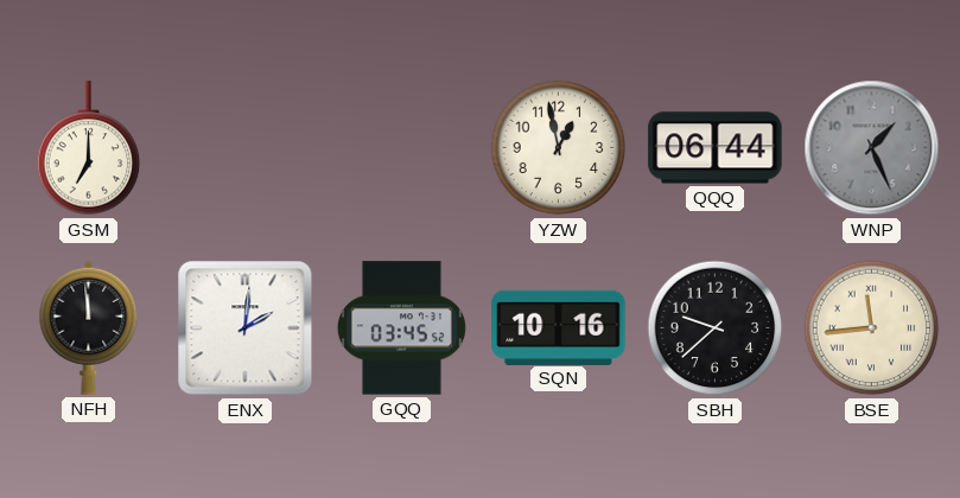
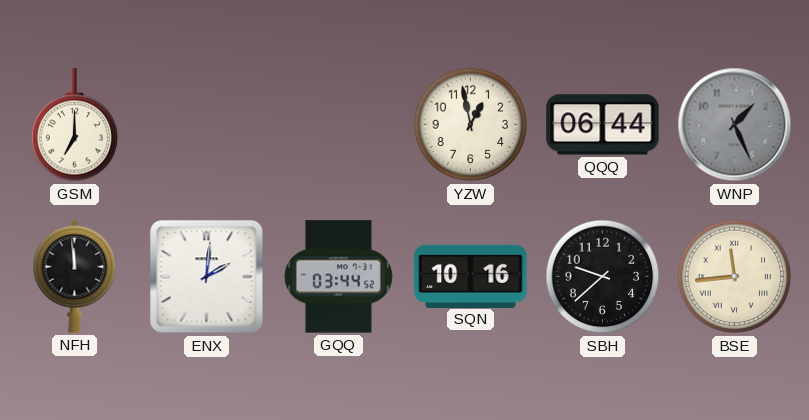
GQQ: 03:45 -> 03:44 (338, 277)
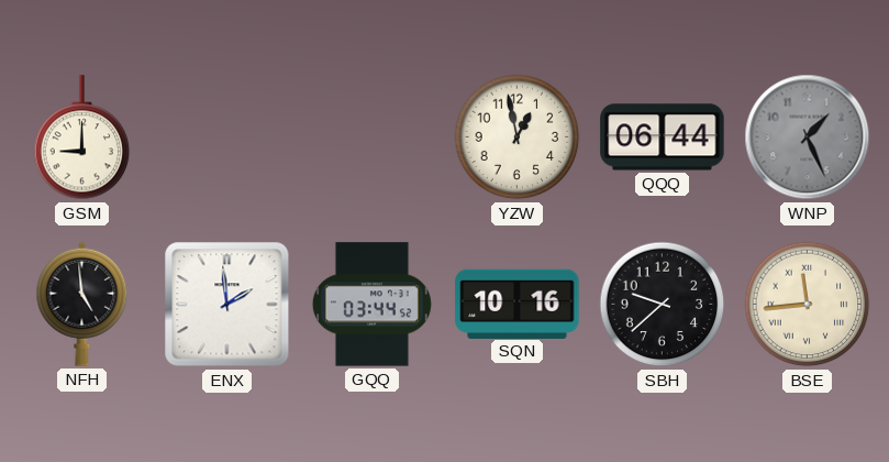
GSM: 7:00 -> 9:00 (82, 137)
NFH: 11:59 -> 4:59 (82, 304)
ENX: 2:01 -> 1:59 (227, 305)
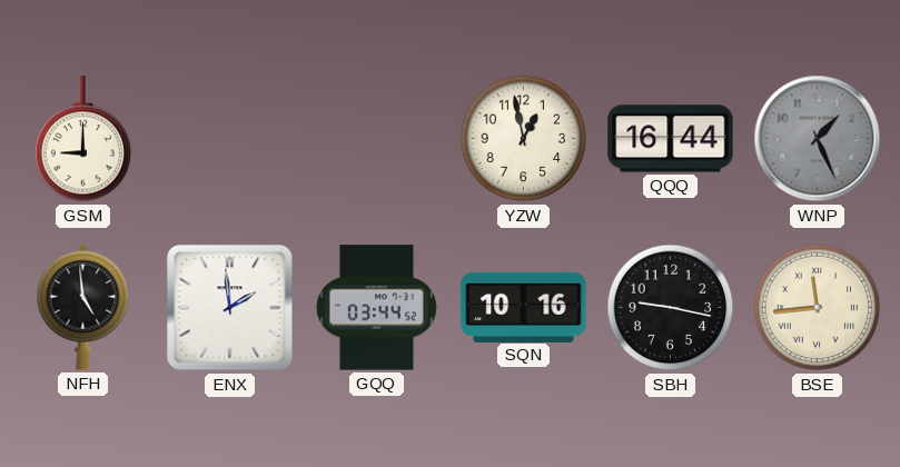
QQQ: 06:44 -> 16:44 (671, 139)
SBH: 9:38 -> 9:17 (671, 308)
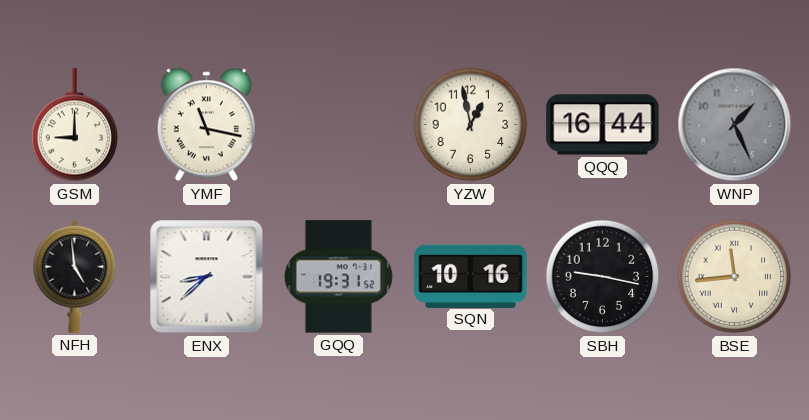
YMF: none -> 11:17 (206, 125)
ENX: 1:59 -> 8:38 (207, 277)
GQQ: 03:44 -> 19:31 (338, 277)
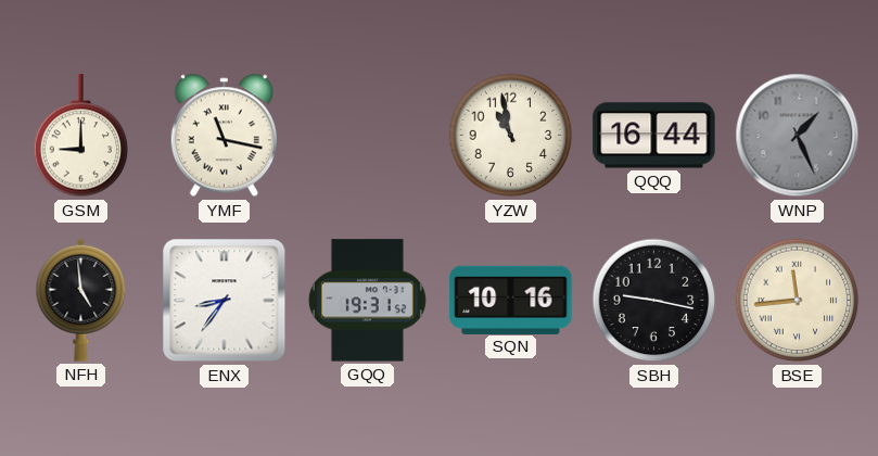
YZW: 12:58 -> 10:58 (511, 136)
ENX: 8:38 -> 8:36 (225, 301)
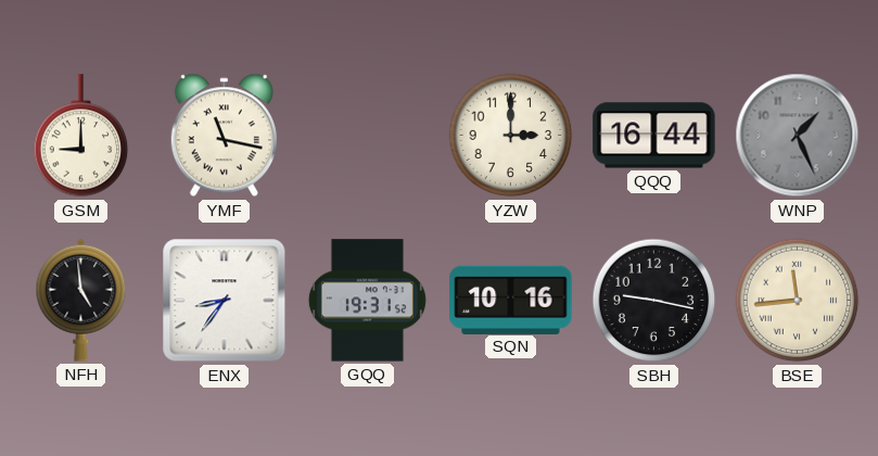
YZW: 10:58 -> 3:00 (511, 136)
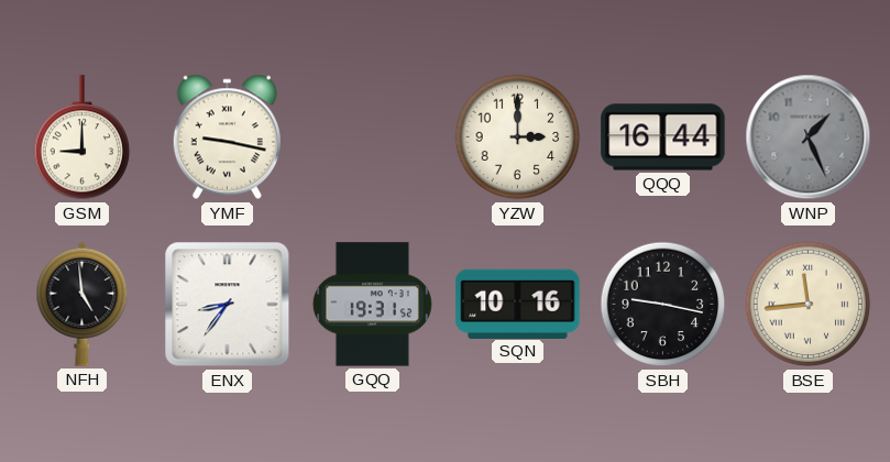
YMF: 11:17 -> 9:17 (227, 137)
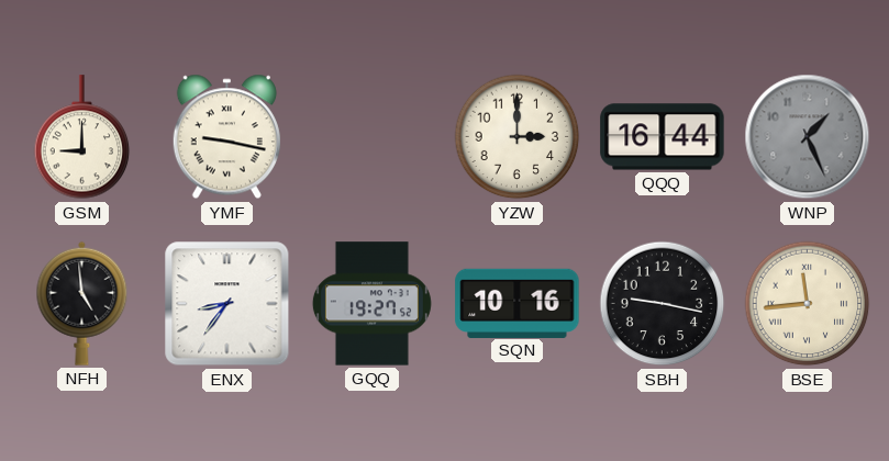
GQQ: 19:31 -> 19:27 (371, 304)
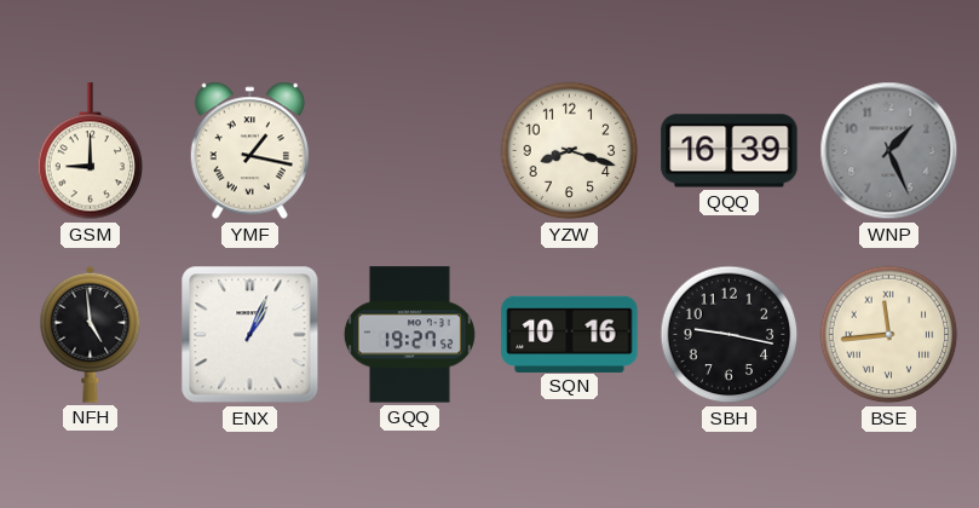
YMF: 9:17 -> 1:17 (249, 151)
YZW: 3:00 -> 8:18 (570, 151)
QQQ: 16:44 -> 16:39 (730, 151)
ENX: 8:36 -> 1:04 (250, 335)
